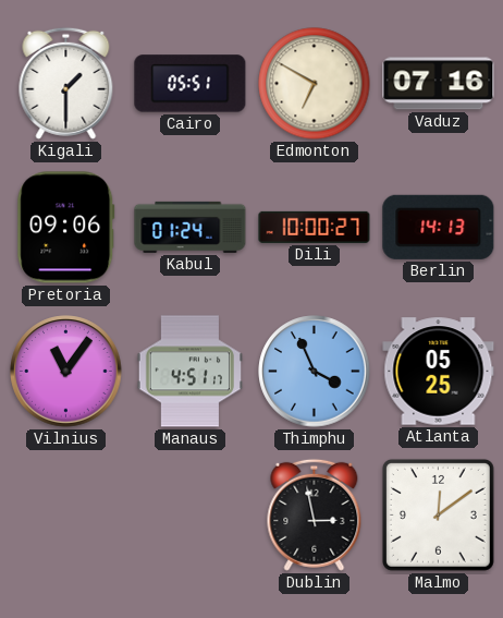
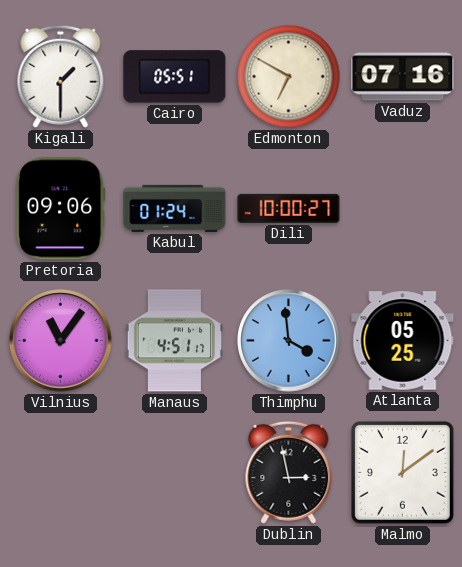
Berlin: 14:13 -> none (439, 227)
Thimphu: 3:56 -> 3:59 (289, 341)
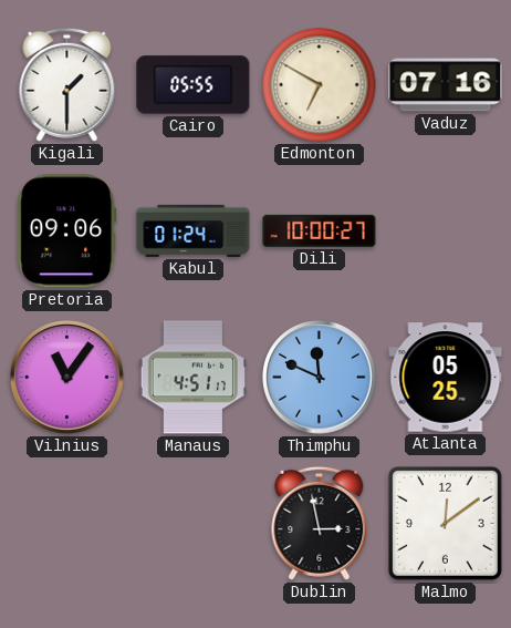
Cairo: 05:51 -> 05:55 (194, 85)
Thimphu: 3:59 -> 11:49 (320, 378)
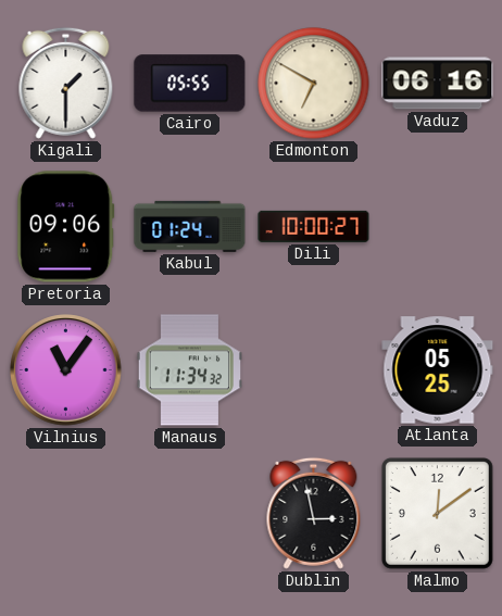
Vaduz: 07:16 -> 06:16 (438, 84)
Manaus: 4:51 -> 11:34 (189, 370)
Thimphu: 11:49 -> none (320, 378)
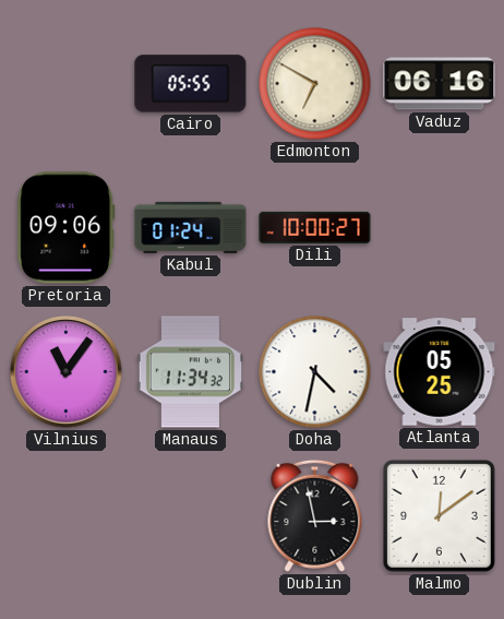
Kigali: 1:30 -> none (66, 83)
Doha: none -> 4:32 (315, 372)
